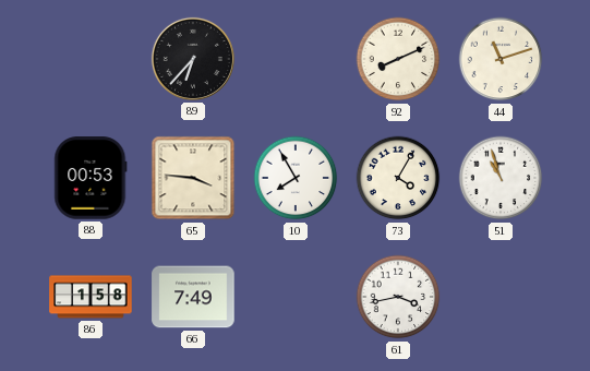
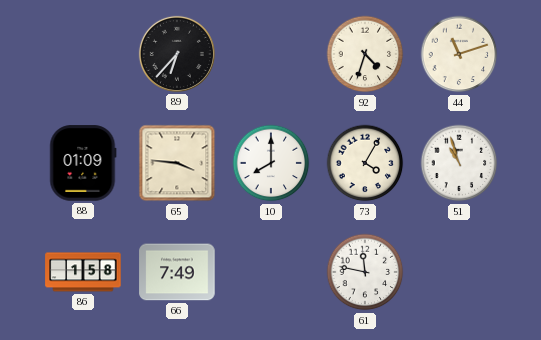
92: 8:11 -> 4:33 (365, 54)
88: 00:53 -> 01:09 (83, 163)
10: 7:55 -> 8:00 (271, 163)
61: 3:43 -> 11:47 (365, 272)
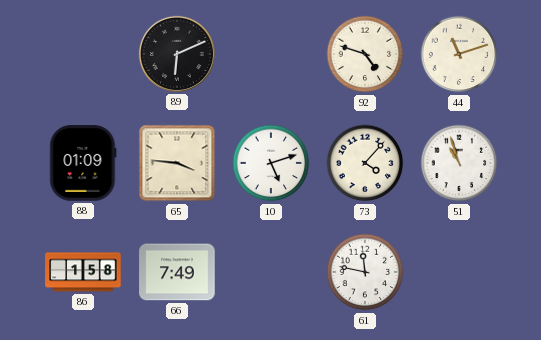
89: 6:37 -> 6:11 (177, 54)
92: 4:33 -> 4:48 (365, 54)
10: 8:00 -> 5:12 (271, 163)
73: 4:05 -> 4:07 (365, 163)
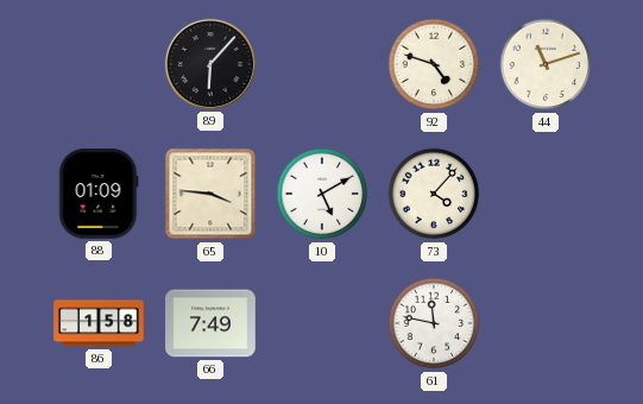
89: 6:11 -> 6:07 (210, 64)
10: 5:12 -> 5:10 (322, 194)
51: 10:57 -> none (459, 163)
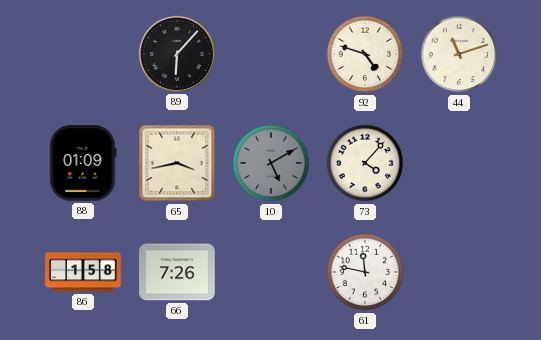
65: 3:46 -> 3:43 (177, 163)
10 dial: white -> grey (271, 163)
66: 7:49 -> 7:26 (177, 272)
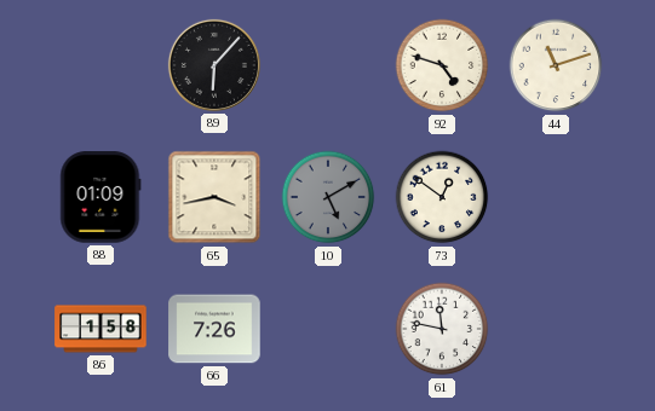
73: 4:07 -> 12:51 (442, 197)
